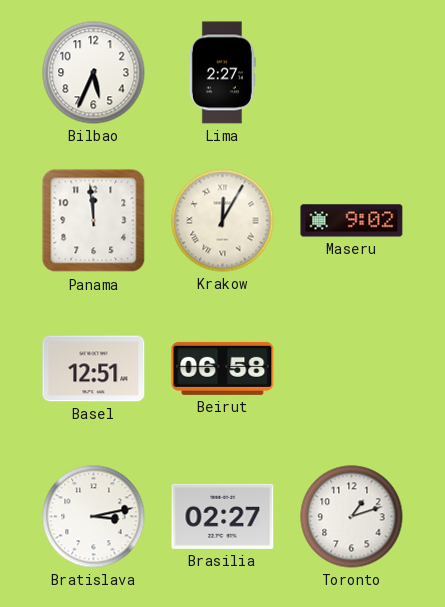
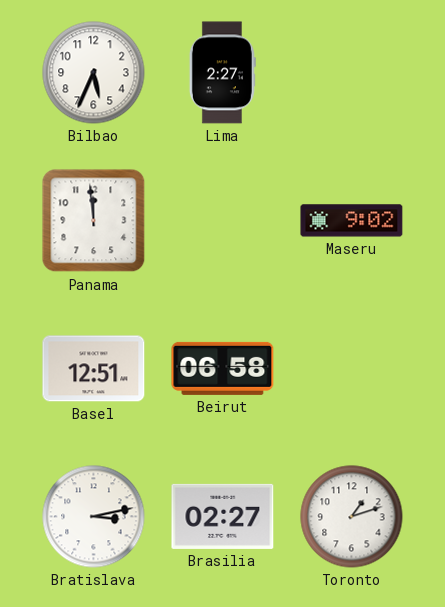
Krakow: 12:05 -> none (223, 221)
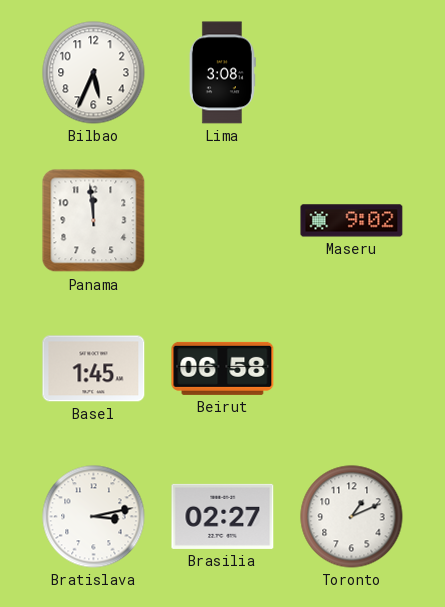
Lima: 2:27 -> 3:08 (222, 73)
Basel: 12:51 -> 1:45 (94, 369)
Toronto: 1:12 -> 1:11 (352, 517)
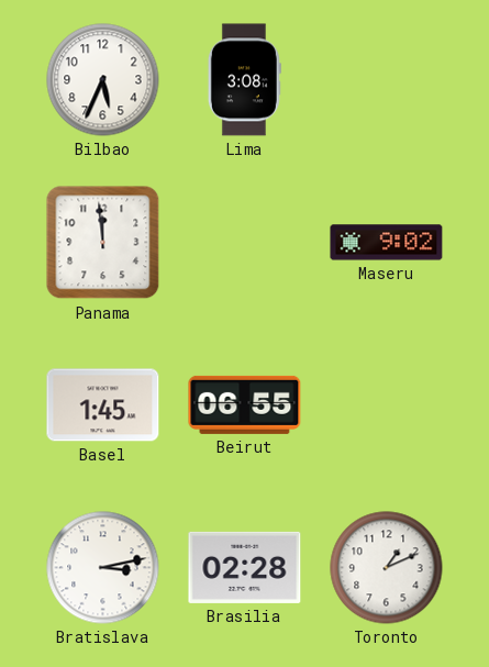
Beirut: 06:58 -> 06:55 (245, 404)
Brasilia: 02:27 -> 02:28 (245, 567)
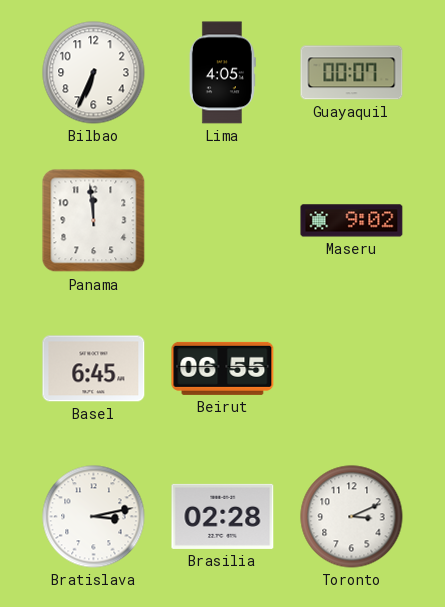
Bilbao: 5:34 -> 6:34 (94, 73)
Lima: 3:08 -> 4:05 (222, 73)
Guayaquil: none -> 00:07 (352, 73)
Basel: 1:45 -> 6:45 (94, 369)
Toronto: 1:11 -> 3:11 (352, 517)
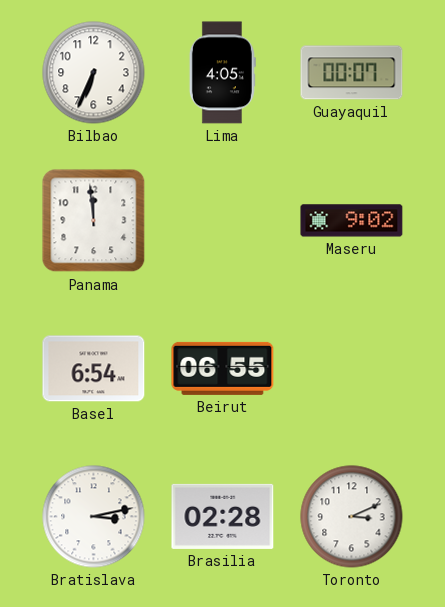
Basel: 6:45 -> 6:54 (94, 369)
